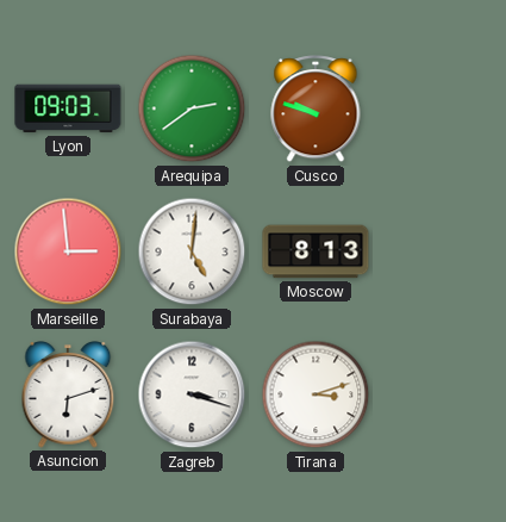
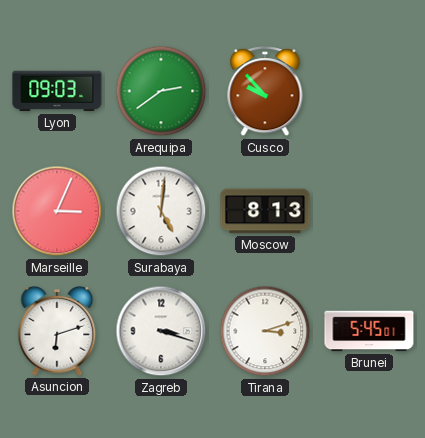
Cusco: 9:48 -> 9:53 (265, 92)
Marseille: 2:59 -> 3:04 (57, 211)
Brunei: none -> 5:45 (369, 331)
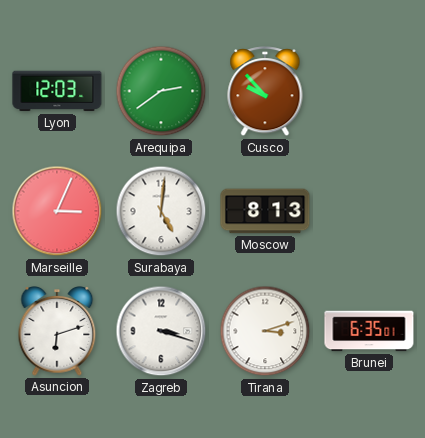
Lyon: 09:03 -> 12:03 (57, 91)
Brunei: 5:45 -> 6:35 (369, 331)
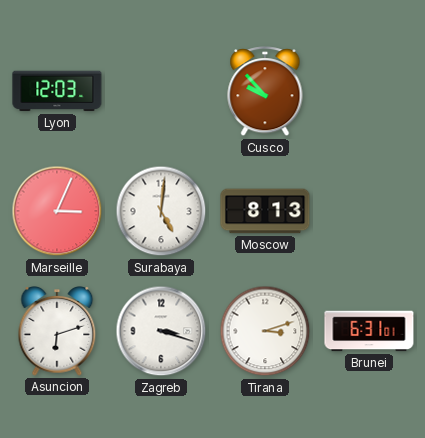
Arequipa: 2:39 -> none (161, 91)
Brunei: 6:35 -> 6:31 (369, 331)
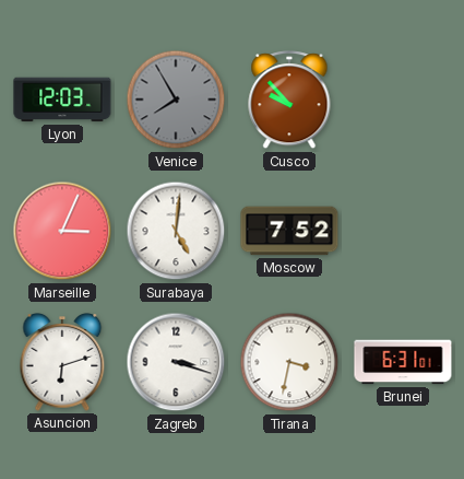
Venice: none -> 7:55 (176, 100)
Moscow: 8:13 -> 7:52 (289, 231)
Tirana: 3:12 -> 3:32 (289, 362)
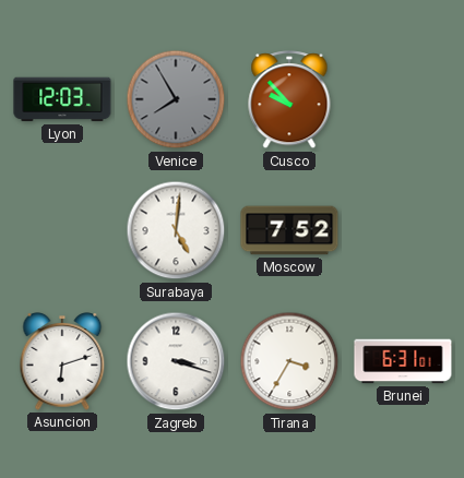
Marseille: 3:04 -> none (62, 231)
Tirana: 3:32 -> 3:35 (289, 361)
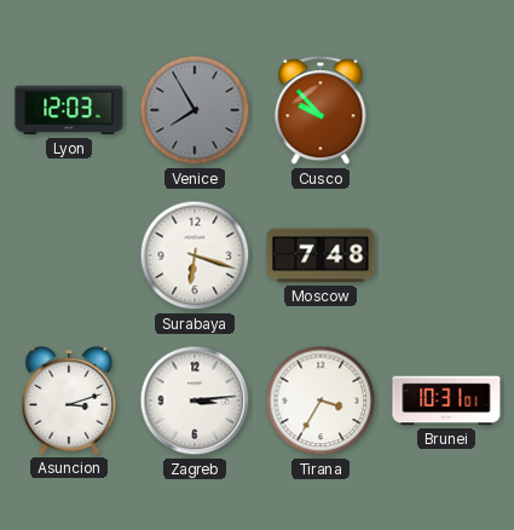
Surabaya: 5:01 -> 6:18 (195, 255)
Moscow: 7:52 -> 7:48 (320, 255)
Asuncion: 6:12 -> 3:12 (69, 402)
Zagreb: 3:18 -> 3:14 (195, 401)
Brunei: 6:31 -> 10:31 (446, 401)
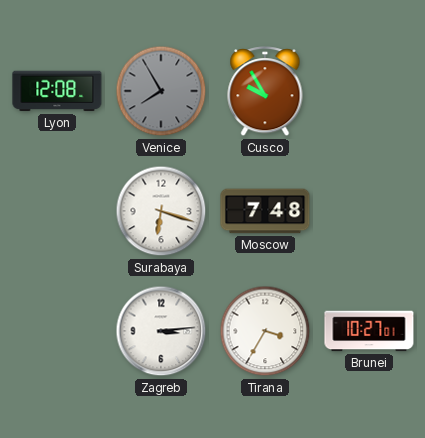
Lyon: 12:03 -> 12:08 (57, 91)
Cusco: 9:53 -> 9:55 (265, 92)
Asuncion: 3:12 -> none (69, 402)
Brunei: 10:31 -> 10:27 (369, 331)
